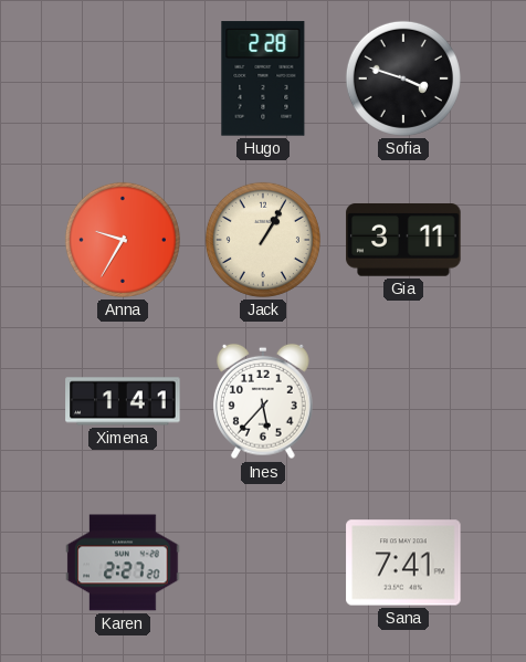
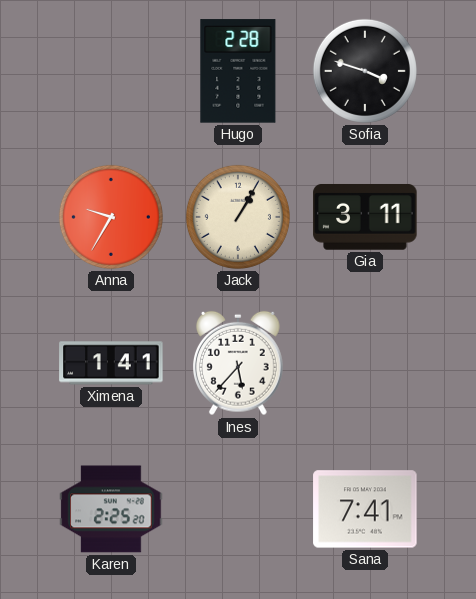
Karen: 2:27 -> 2:25 (111, 509)
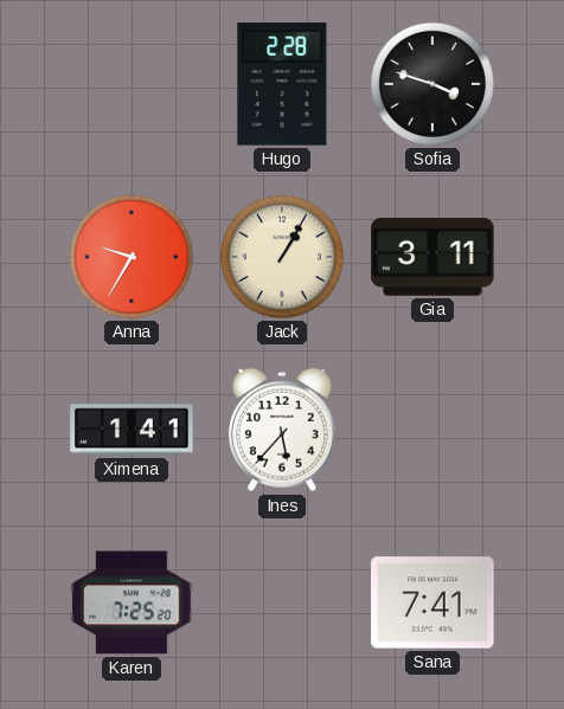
Karen: 2:25 -> 7:25 (132, 602)
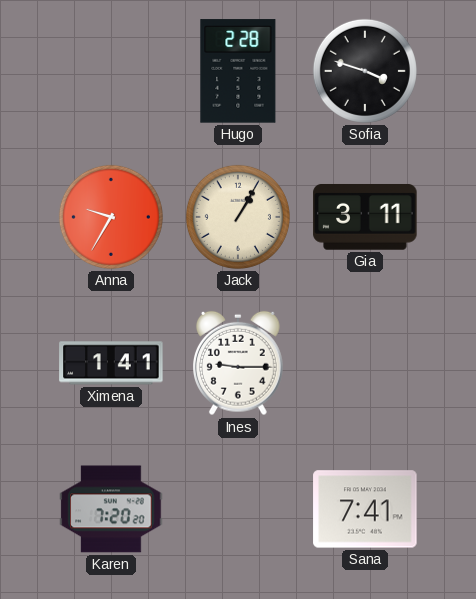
Ines: 5:37 -> 9:15 (239, 363)
Karen: 7:25 -> 7:20 (111, 509)
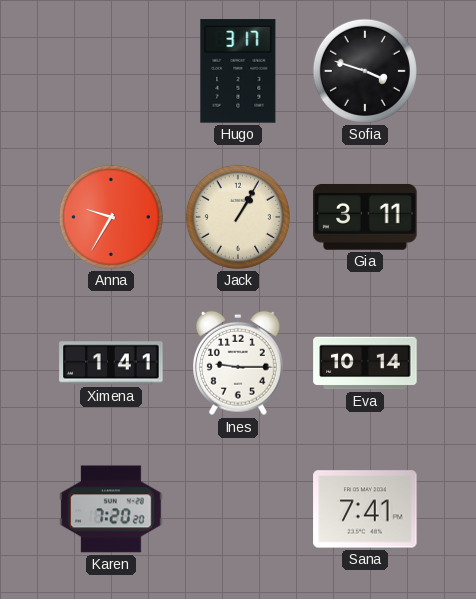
Hugo: 2:28 -> 3:17 (238, 71)
Eva: none -> 10:14 (365, 363)
